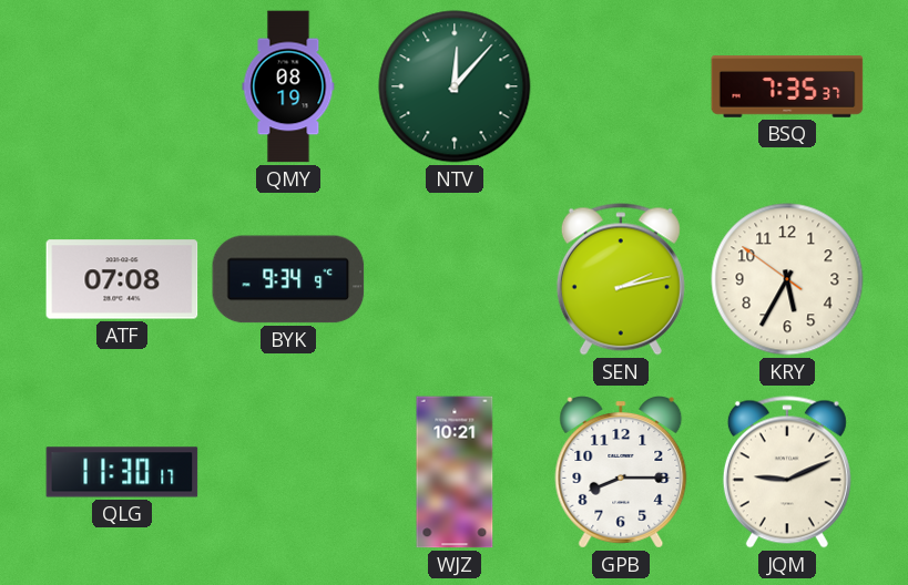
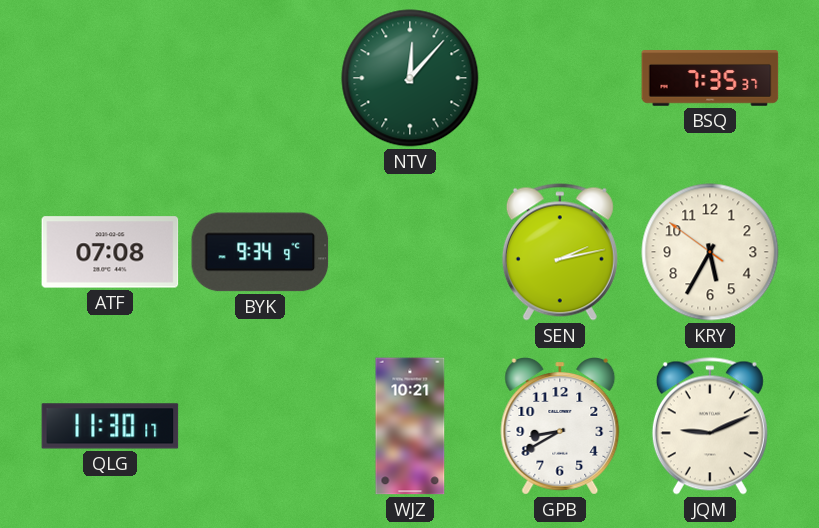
QMY: 08:19 -> none (288, 86)
GPB: 8:15 -> 8:40 (560, 427)
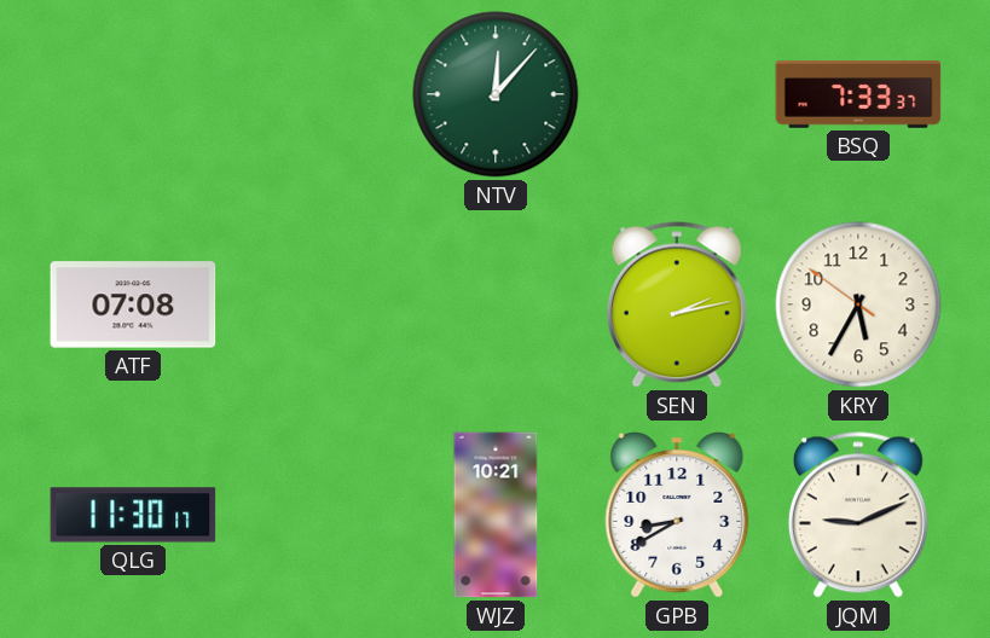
BSQ: 7:35 -> 7:33 (858, 94)
BYK: 9:34 -> none (260, 252)
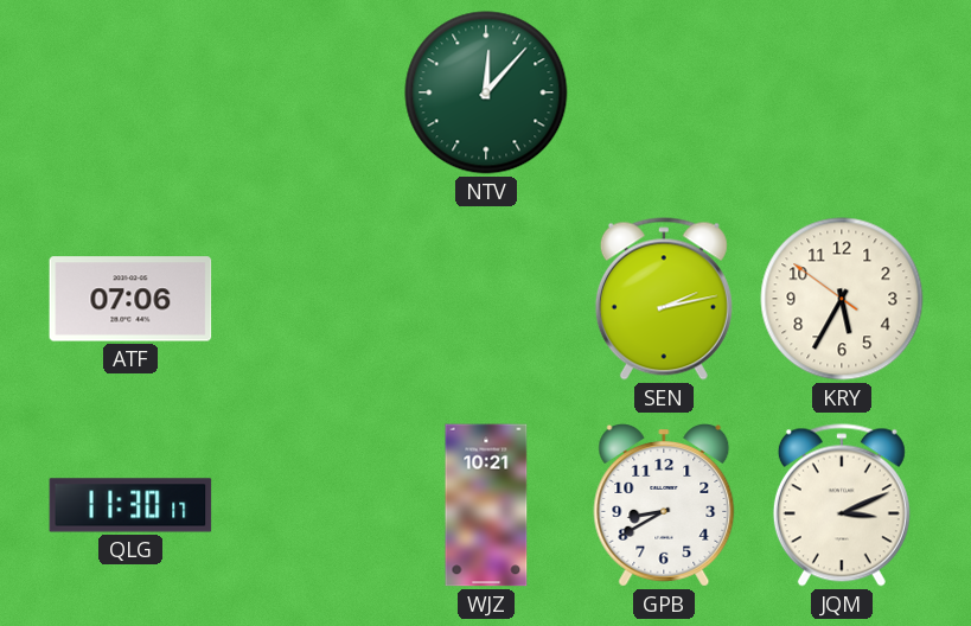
BSQ: 7:33 -> none (858, 94)
ATF: 07:08 -> 07:06 (130, 299)
JQM: 9:11 -> 3:11 (842, 505)
